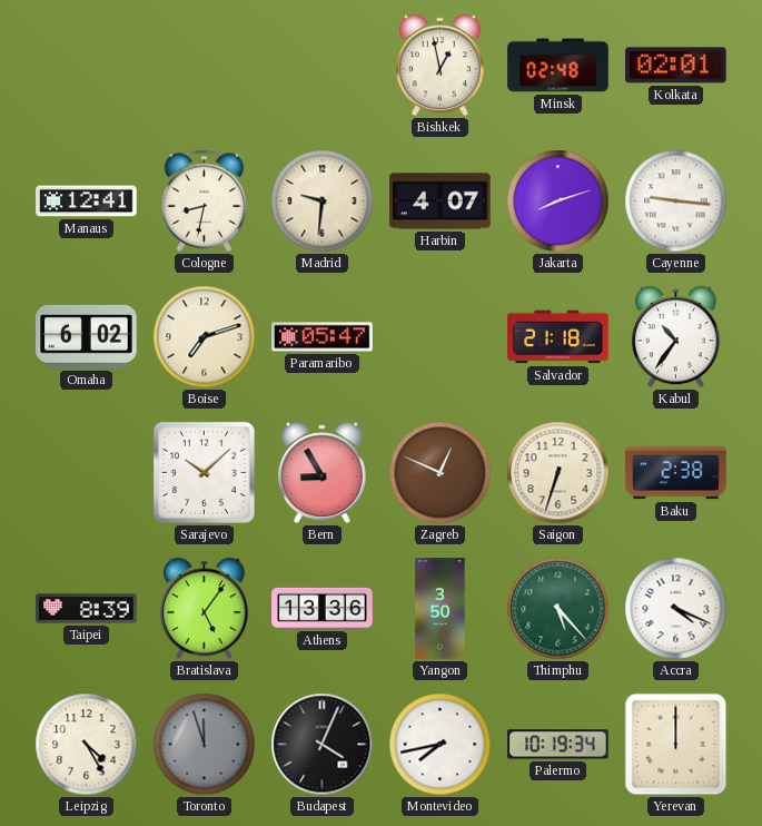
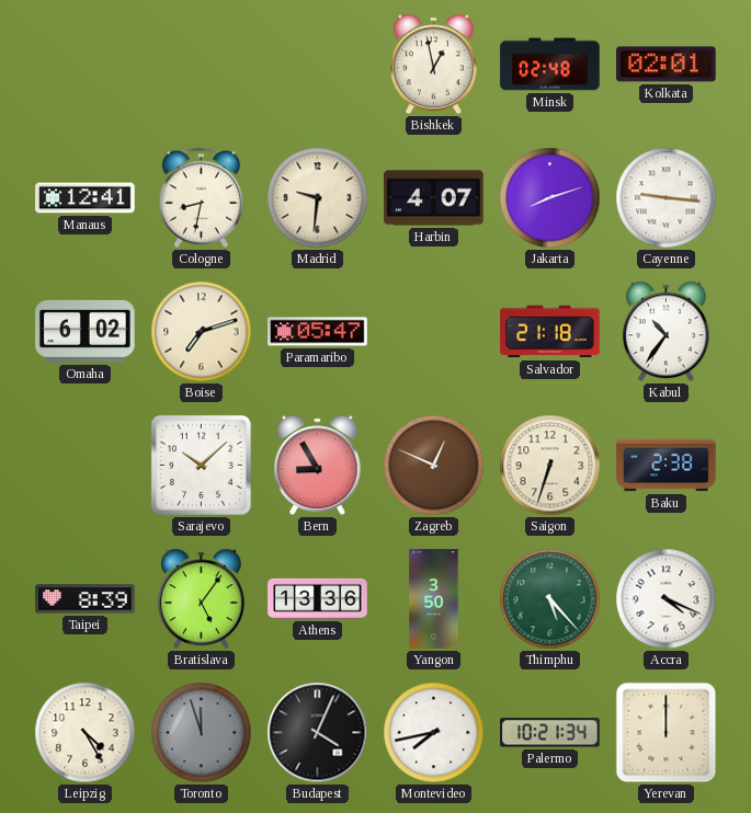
Palermo: 10:19 -> 10:21 (550, 733)
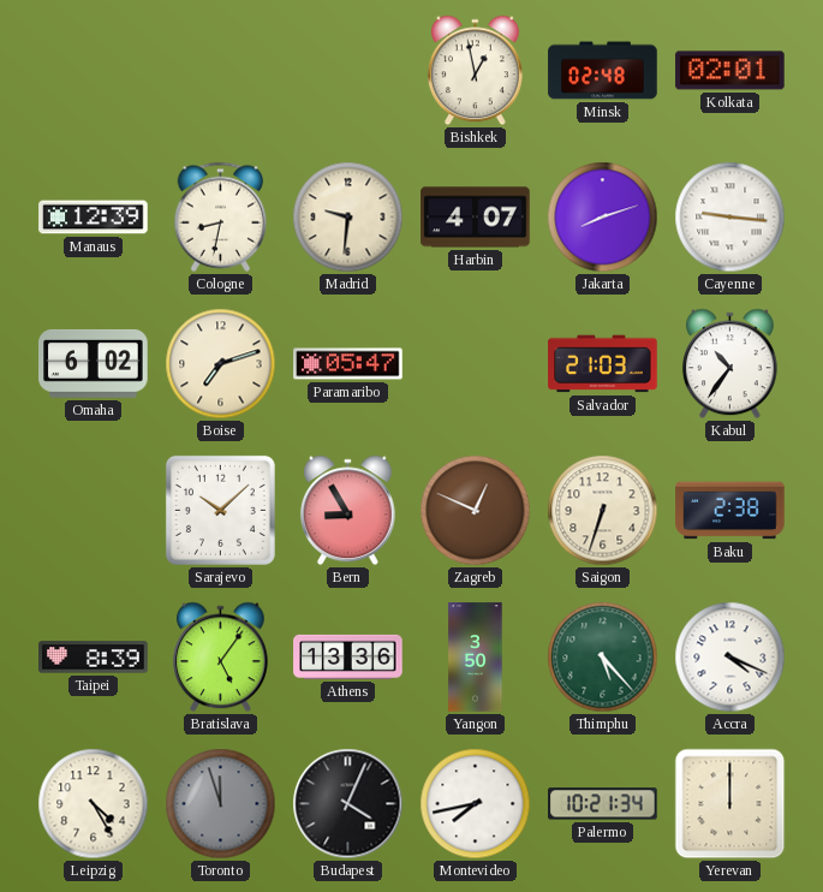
Manaus: 12:41 -> 12:39 (94, 218)
Salvador: 21:18 -> 21:03 (603, 364)
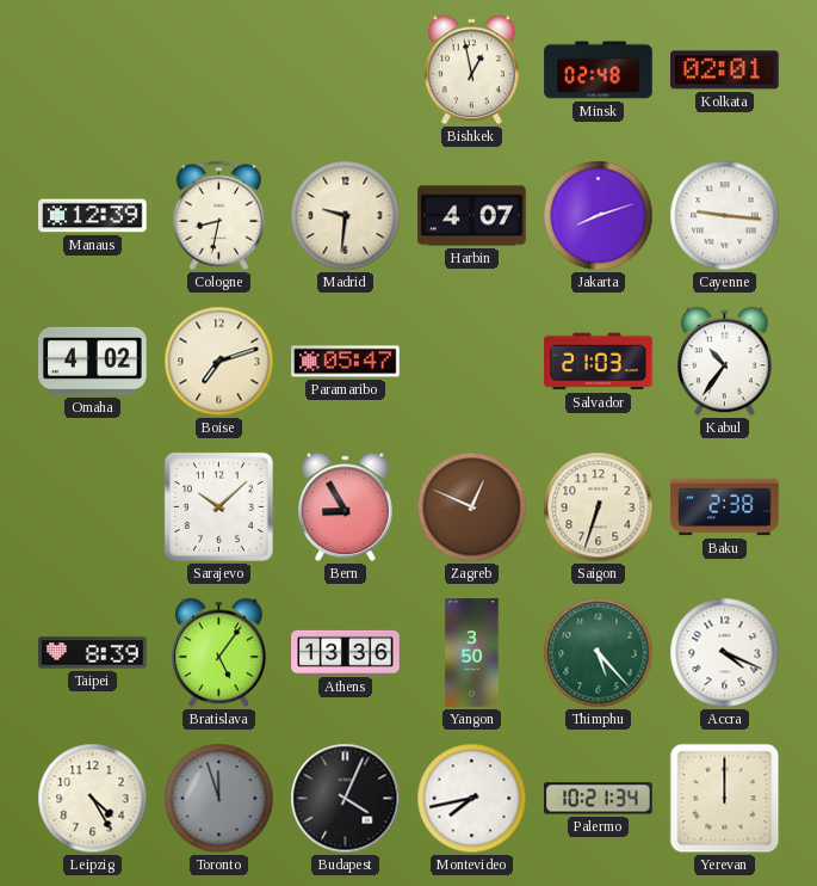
Omaha: 6:02 -> 4:02 (93, 361)
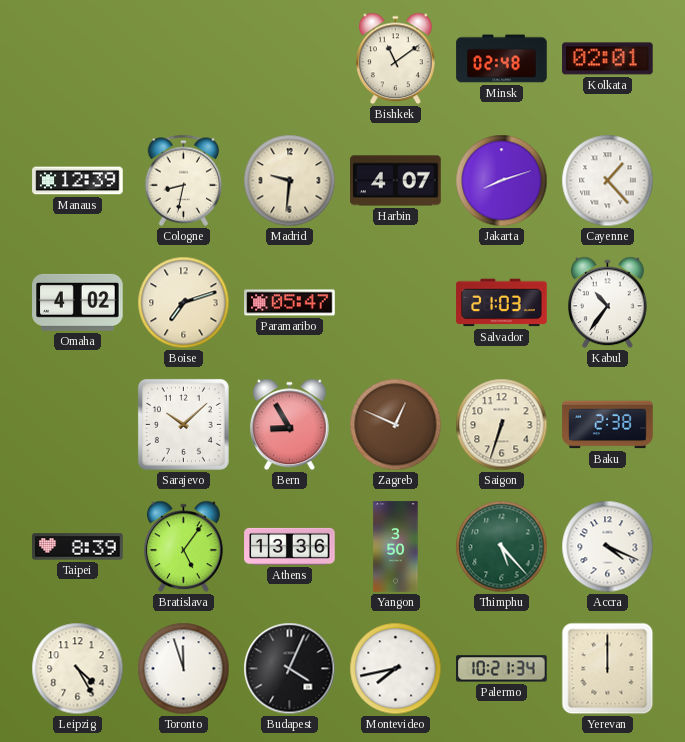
Bishkek: 12:58 -> 11:09 (395, 59)
Cayenne: 9:16 -> 1:23 (608, 181)
Toronto dial: grey -> white (184, 669)
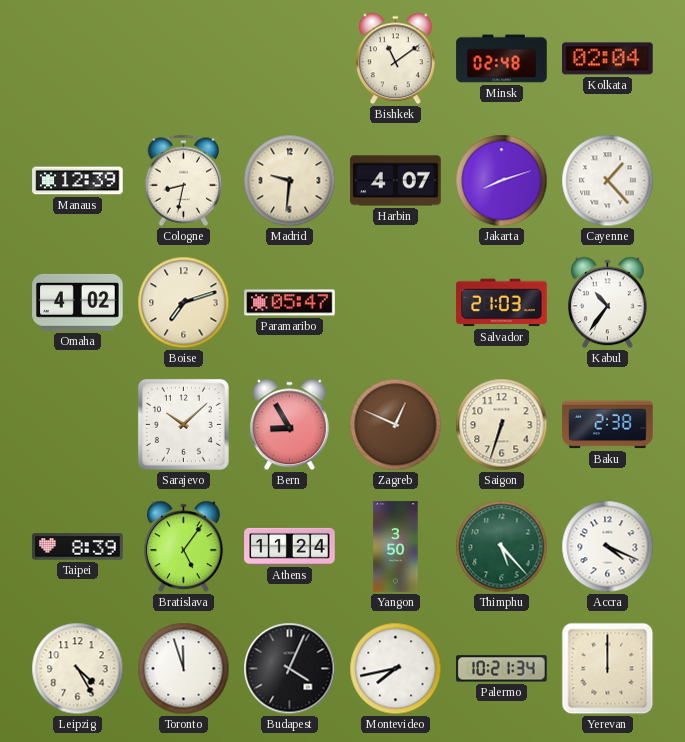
Kolkata: 02:01 -> 02:04 (608, 59)
Athens: 13:36 -> 11:24 (290, 546)
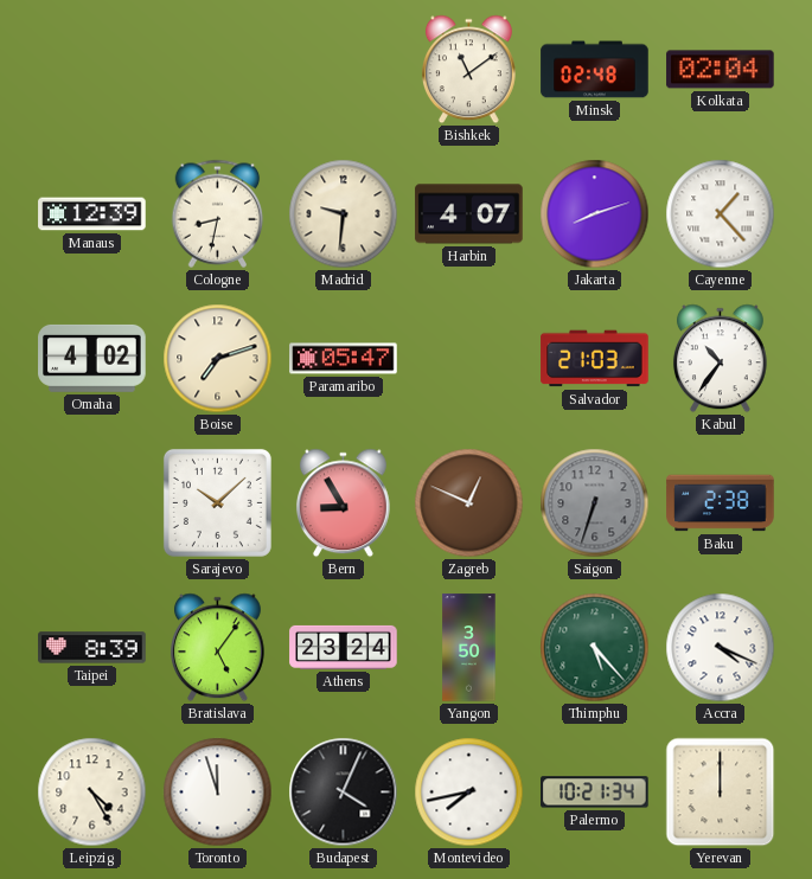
Saigon dial: cream -> grey (595, 503)
Athens: 11:24 -> 23:24 (344, 647)
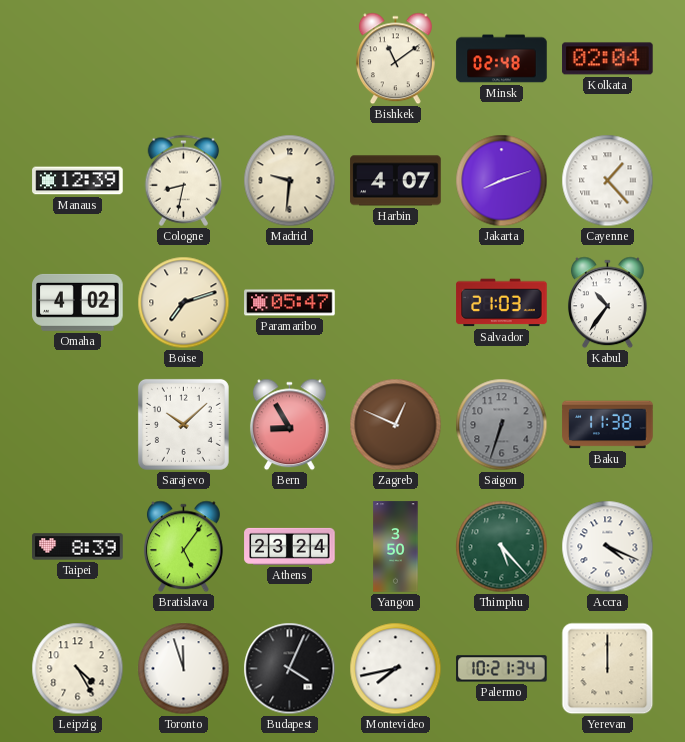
Baku: 2:38 -> 11:38 (608, 425)
